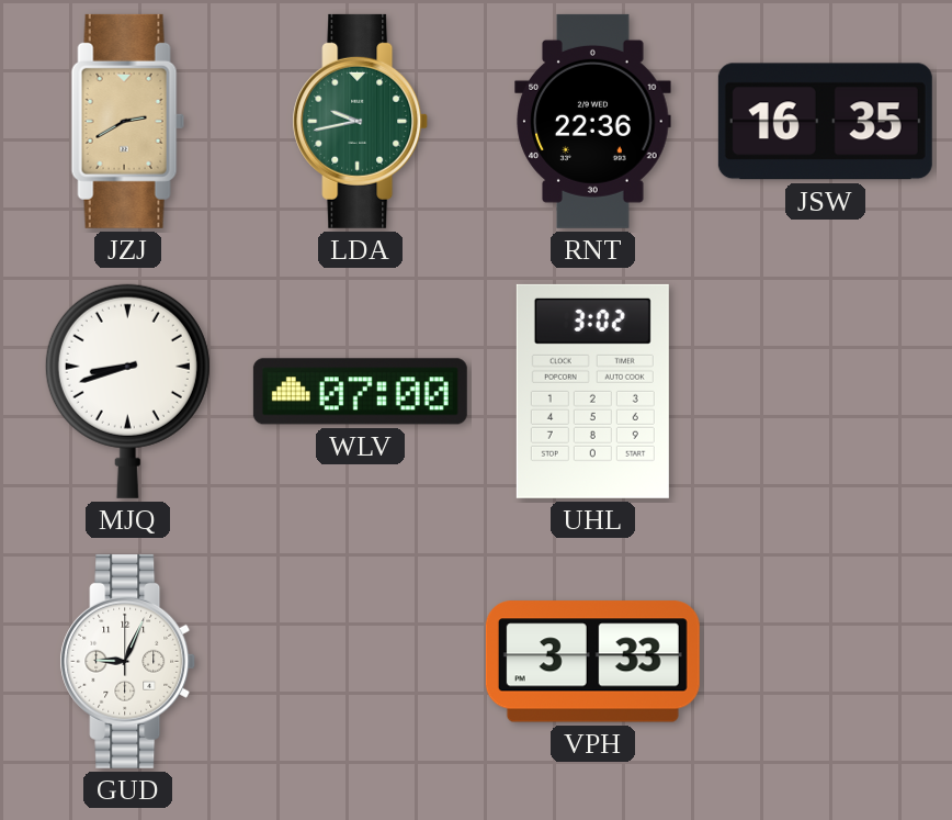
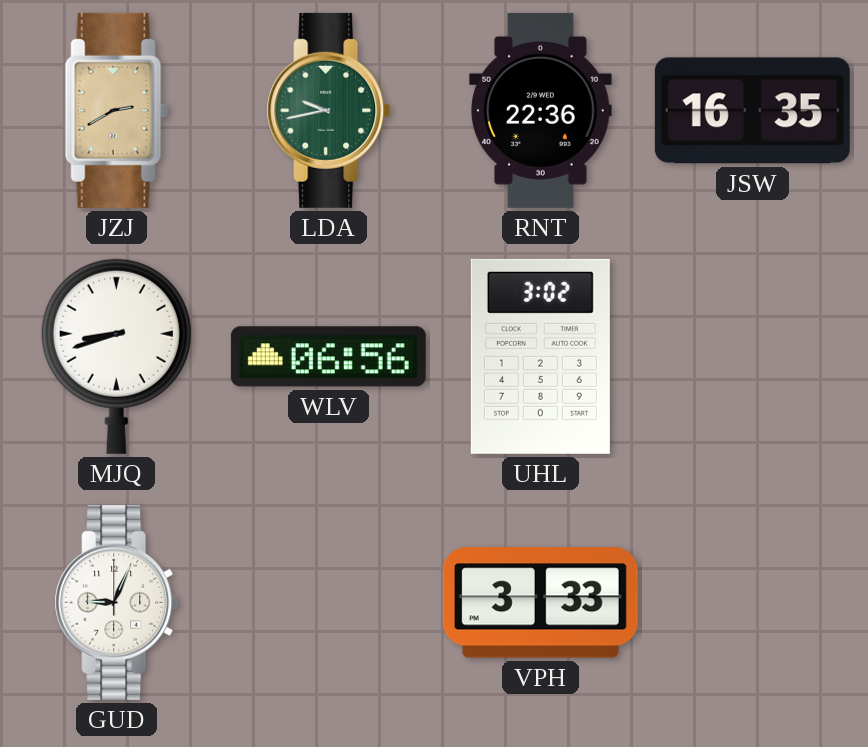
WLV: 07:00 -> 06:56 (328, 357)
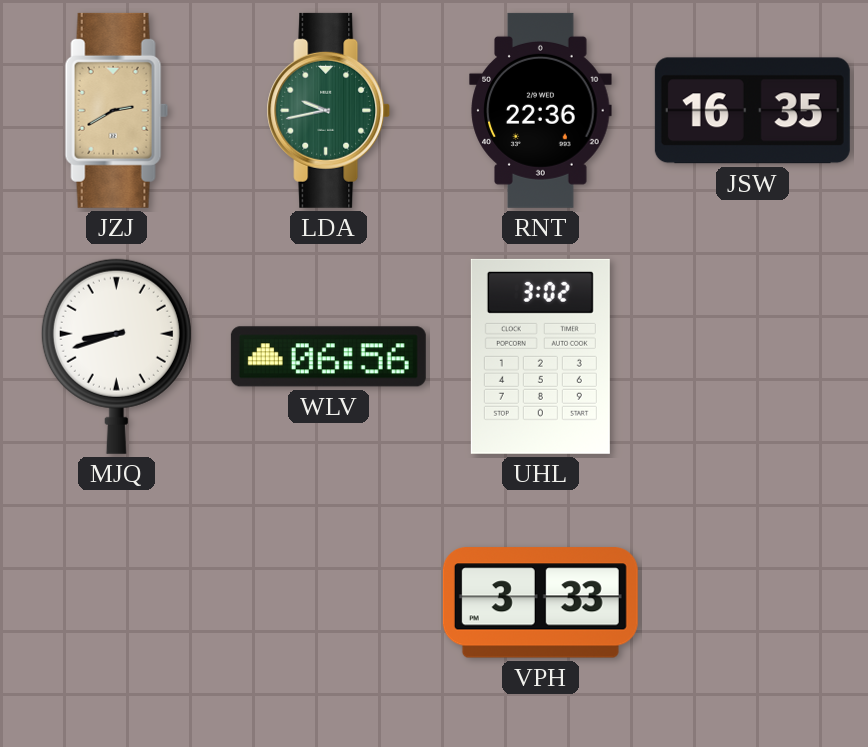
GUD: 9:04 -> none (117, 602)
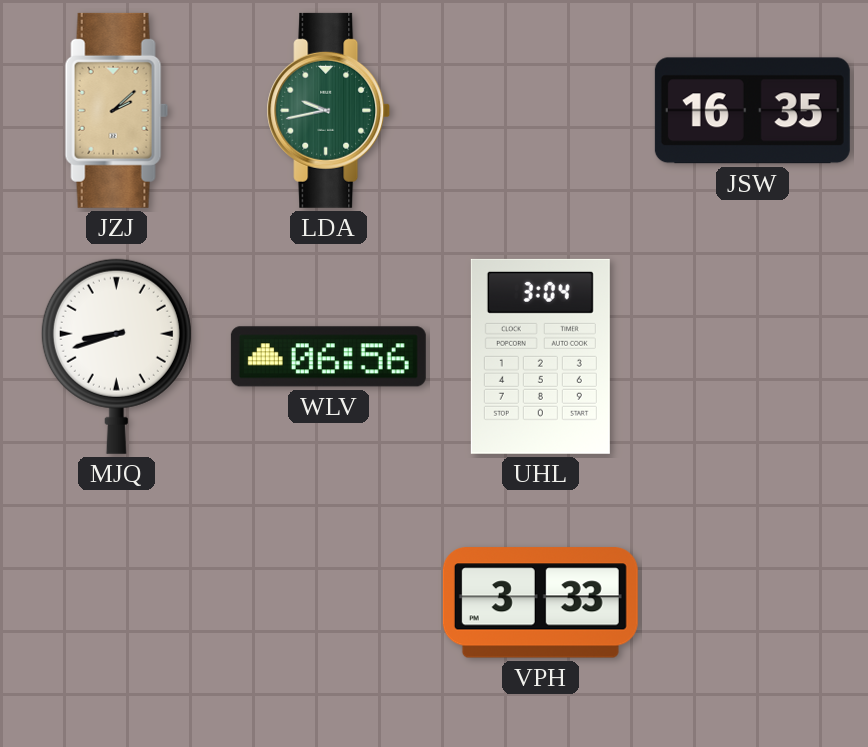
JZJ: 2:40 -> 2:08 (116, 110)
RNT: 22:36 -> none (541, 110)
UHL: 3:02 -> 3:04 (540, 356)
